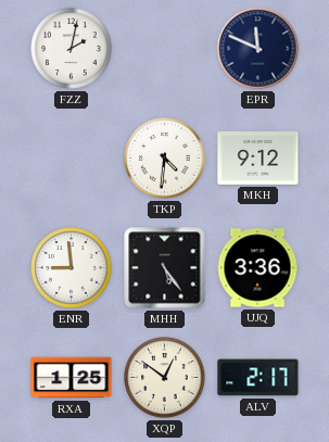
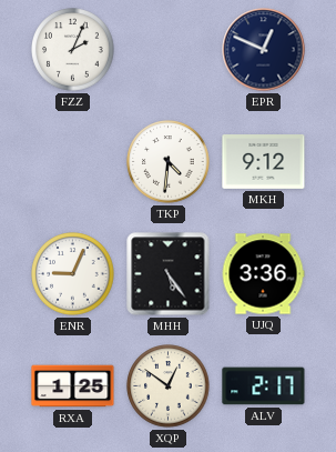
FZZ: 2:02 -> 2:04 (73, 50)
EPR: 11:49 -> 12:49 (264, 50)
ENR: 8:59 -> 9:04 (73, 274)
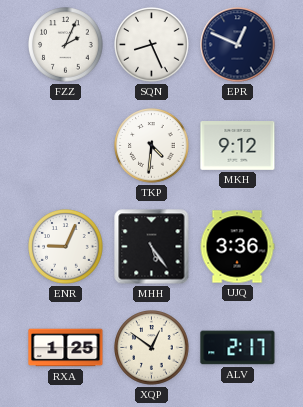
SQN: none -> 8:26 (152, 45)
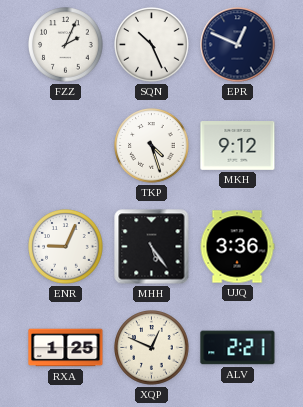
SQN: 8:26 -> 10:26 (152, 45)
TKP: 4:31 -> 4:27 (152, 146)
XQP: 12:51 -> 12:49 (152, 348)
ALV: 2:17 -> 2:21 (238, 348)
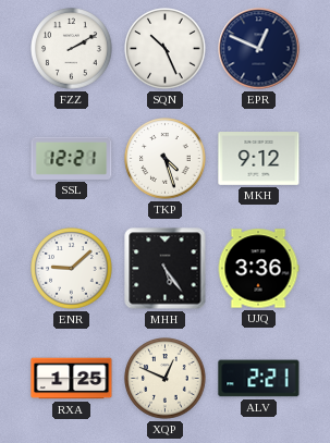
FZZ: 2:04 -> 2:10 (72, 49)
SSL: none -> 12:21 (72, 158)
ENR: 9:04 -> 9:08 (72, 269)
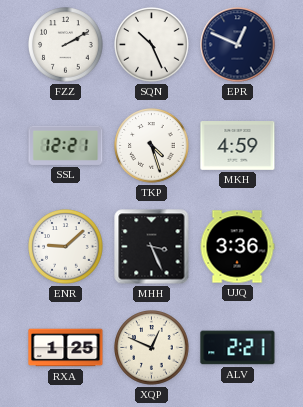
MKH: 9:12 -> 4:59 (238, 146)
MHH: 5:24 -> 3:26 (152, 247)
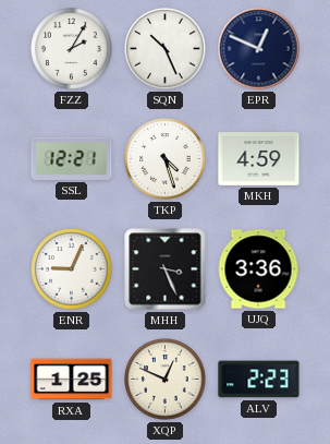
FZZ: 2:10 -> 2:05 (72, 49)
ENR: 9:08 -> 9:04 (72, 269)
ALV: 2:21 -> 2:23 (259, 380)
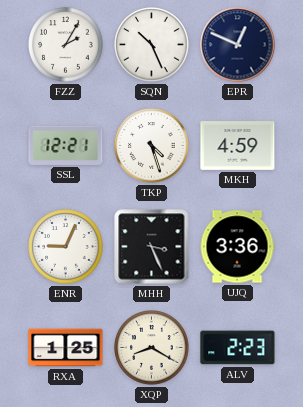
XQP: 12:49 -> 8:20 (152, 348)
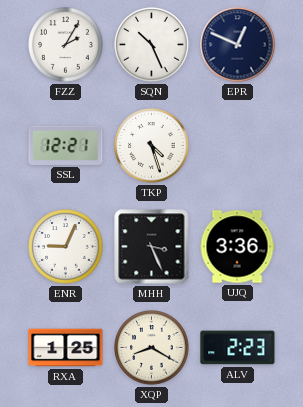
MKH: 4:59 -> none (238, 146)
